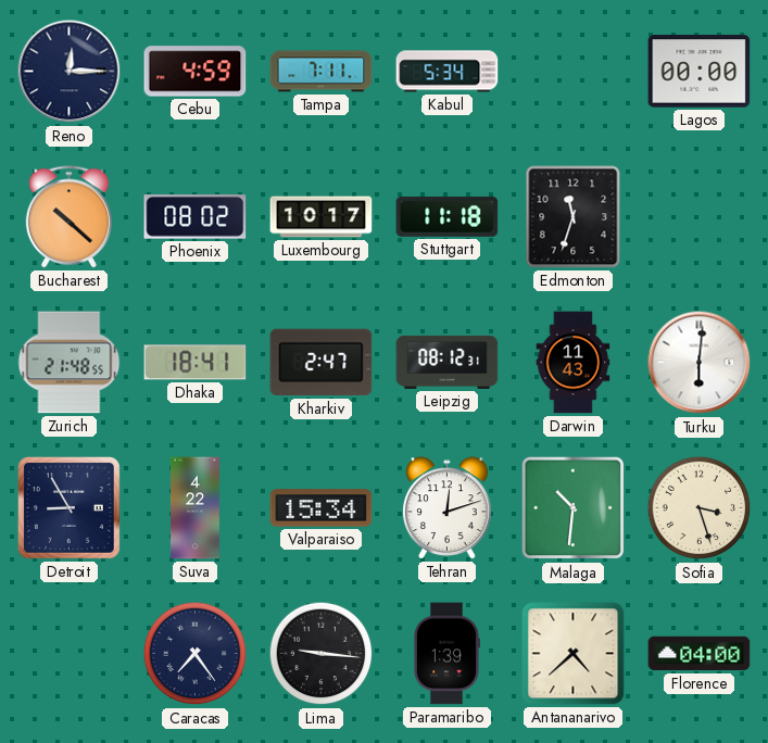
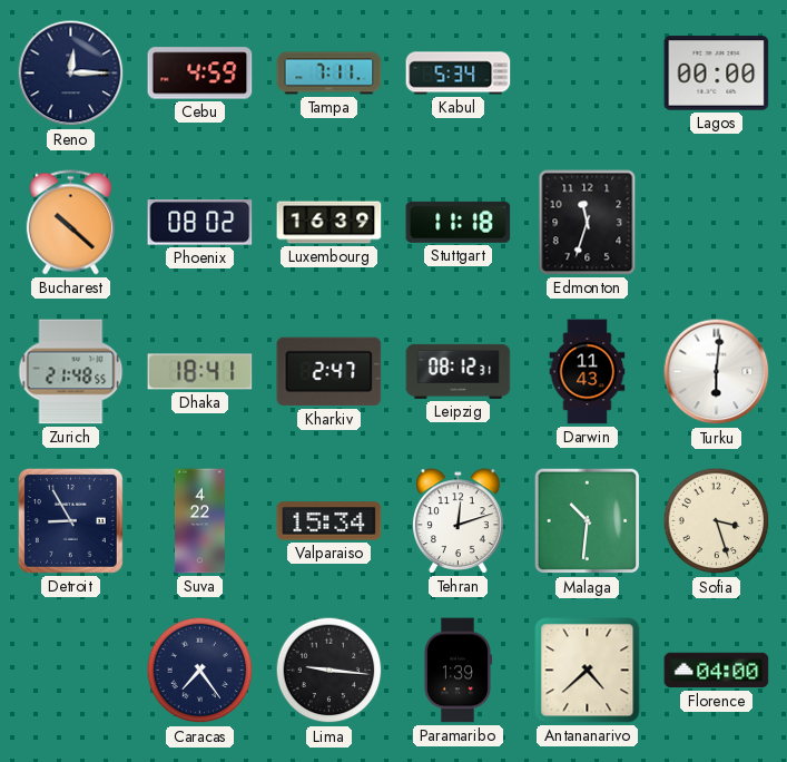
Luxembourg: 10:17 -> 16:39 (329, 223)
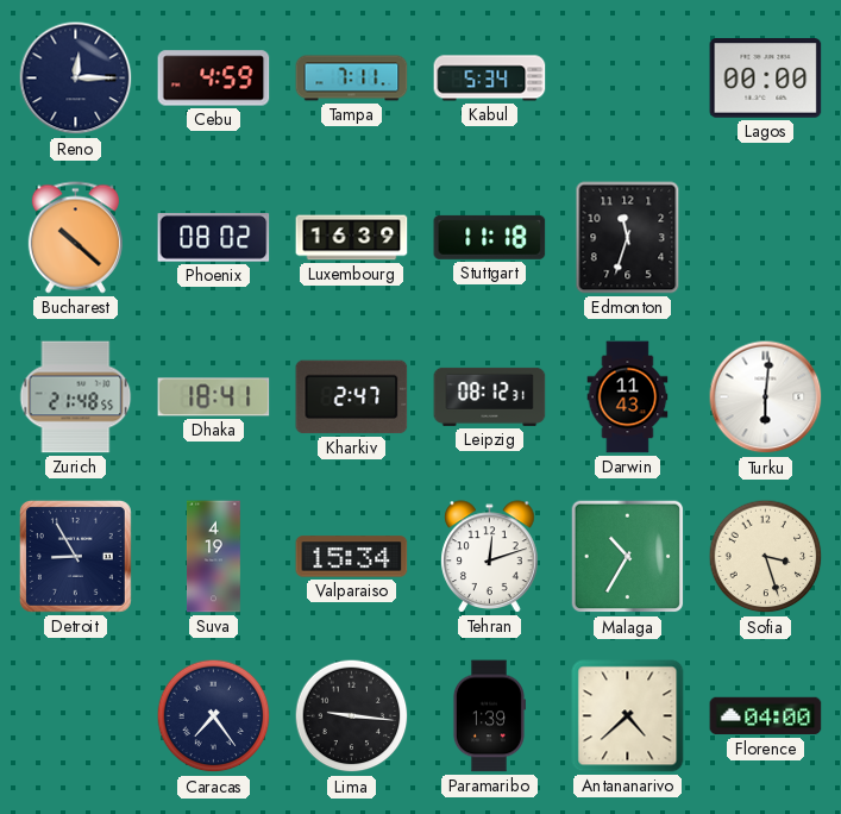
Suva: 4:22 -> 4:19 (213, 557)
Malaga: 10:31 -> 10:35 (628, 557)
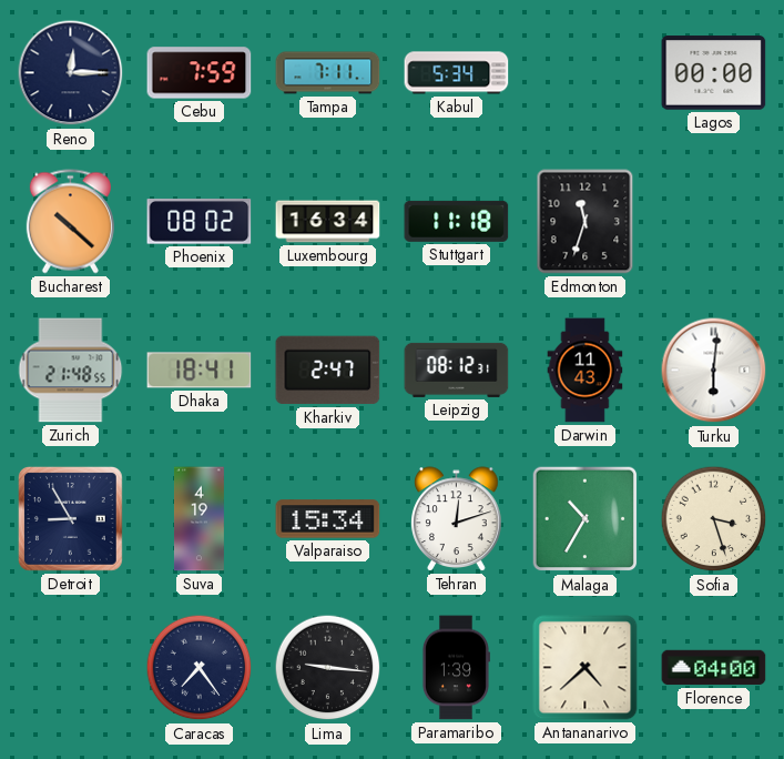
Cebu: 4:59 -> 7:59 (200, 73)
Luxembourg: 16:39 -> 16:34 (328, 222)
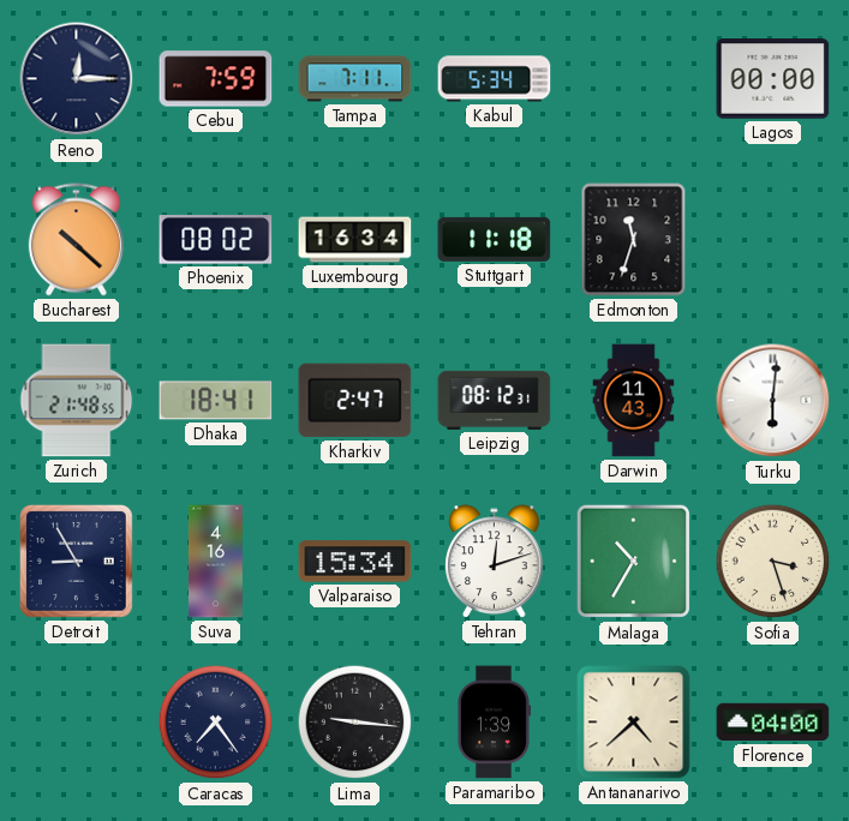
Suva: 4:19 -> 4:16 (215, 562)
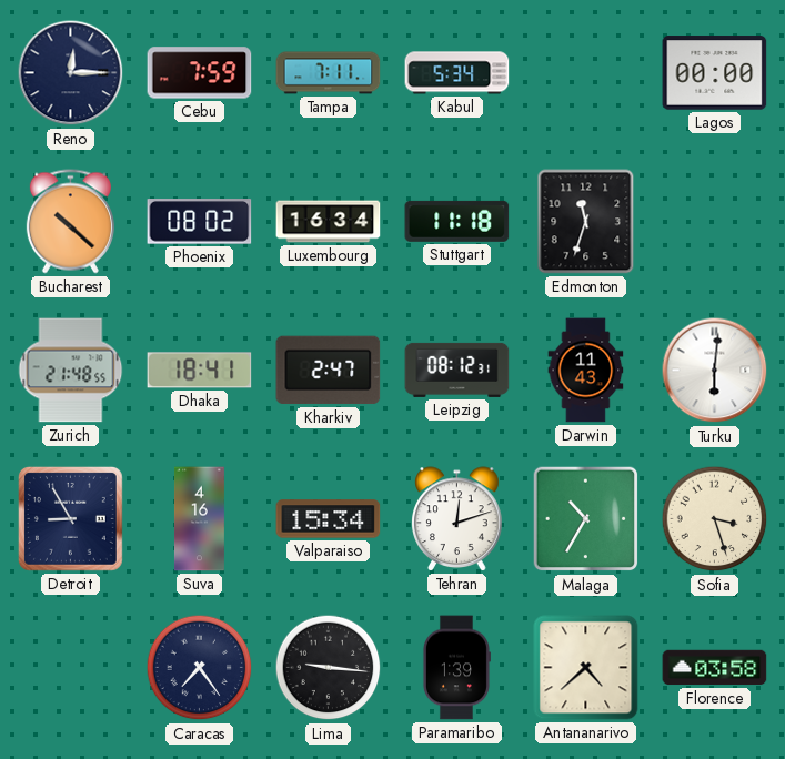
Florence: 04:00 -> 03:58 (715, 668)
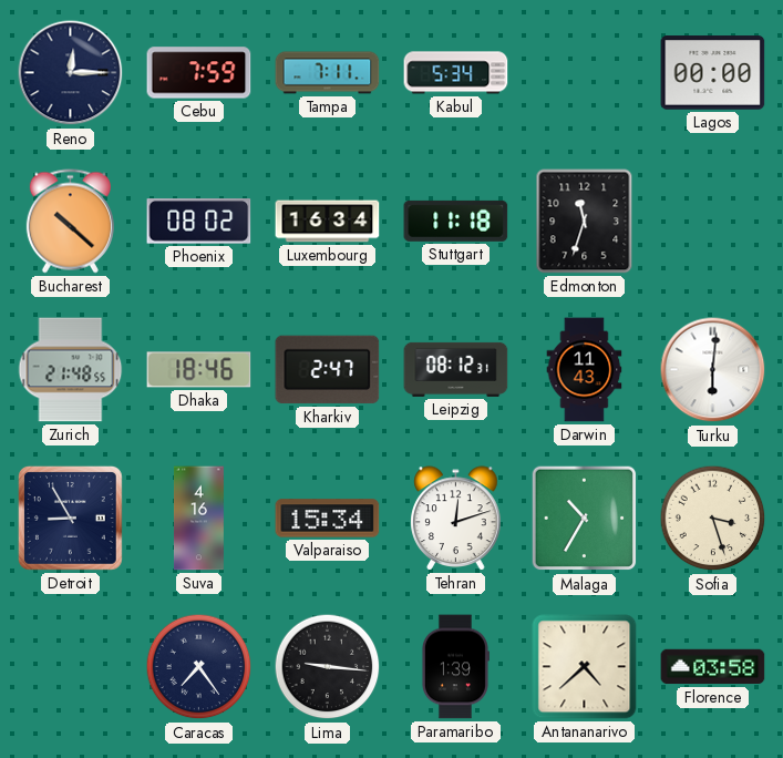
Dhaka: 18:41 -> 18:46 (199, 370)
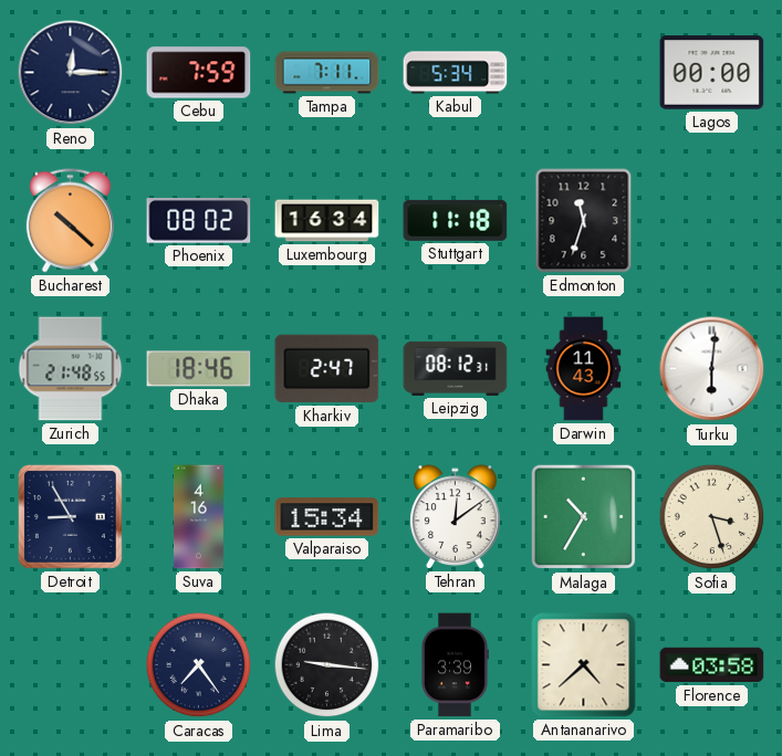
Tehran: 12:12 -> 12:09 (456, 517)
Paramaribo: 1:39 -> 3:39 (455, 665)
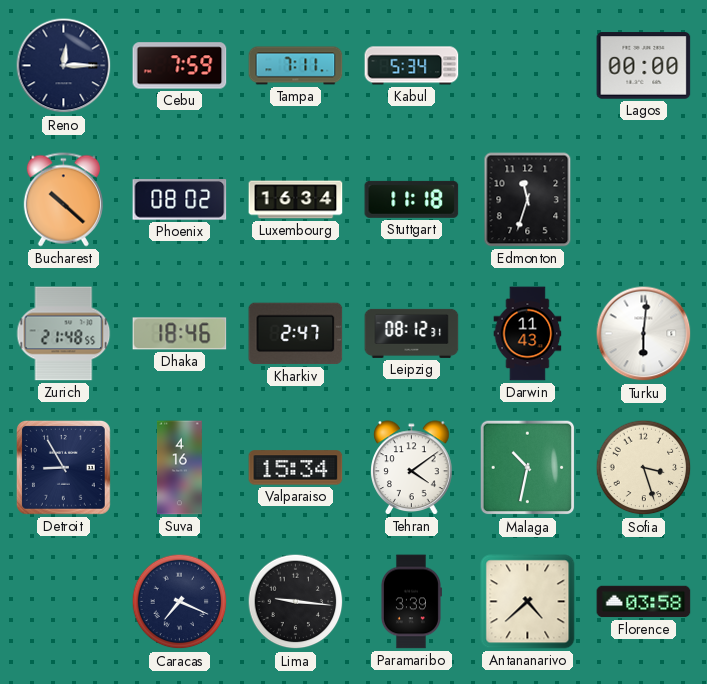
Tehran: 12:09 -> 4:09 (412, 468)
Malaga: 10:35 -> 10:32 (528, 468)
Caracas: 7:24 -> 7:19 (180, 602)
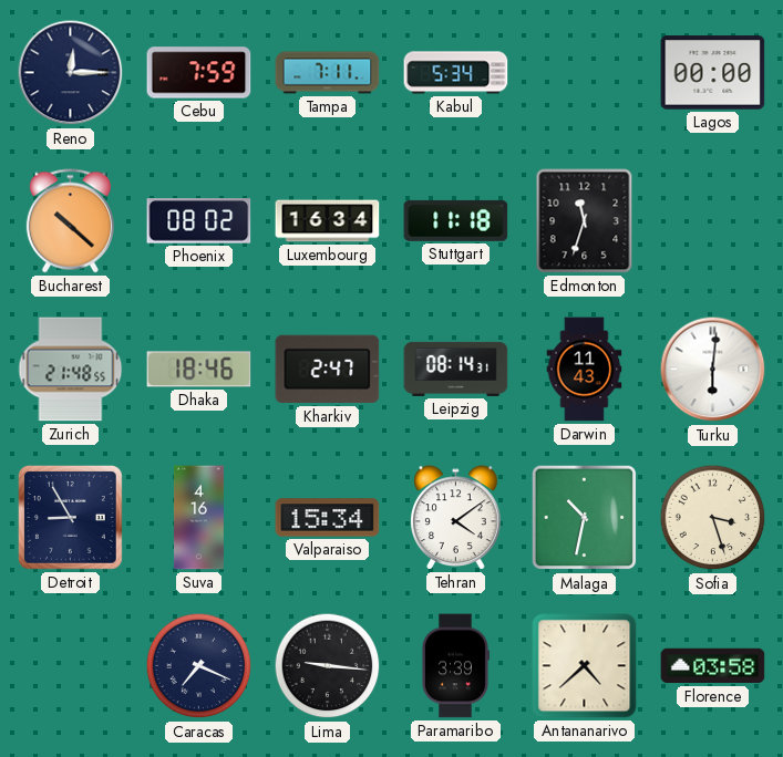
Leipzig: 08:12 -> 08:14 (456, 369)
